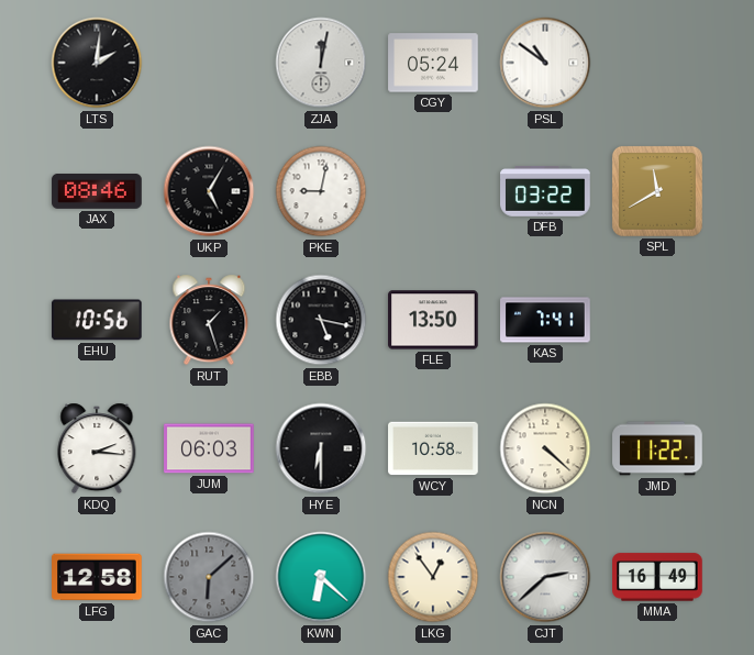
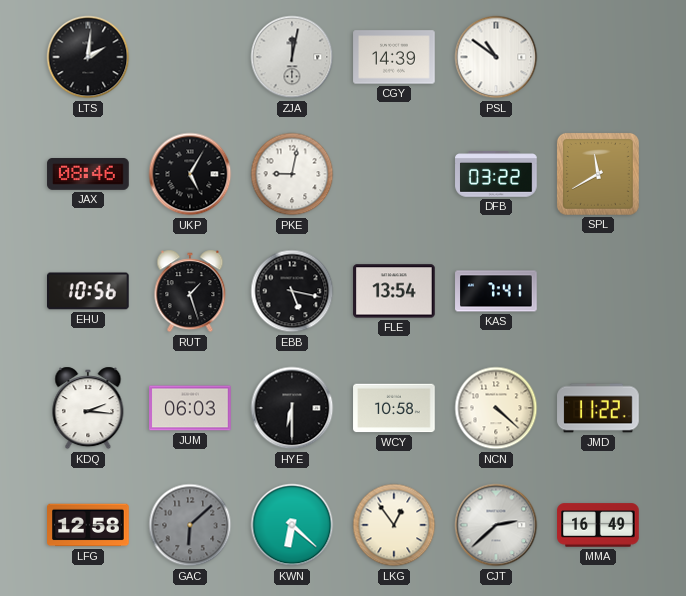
CGY: 05:24 -> 14:39 (394, 57)
FLE: 13:50 -> 13:54 (394, 291)
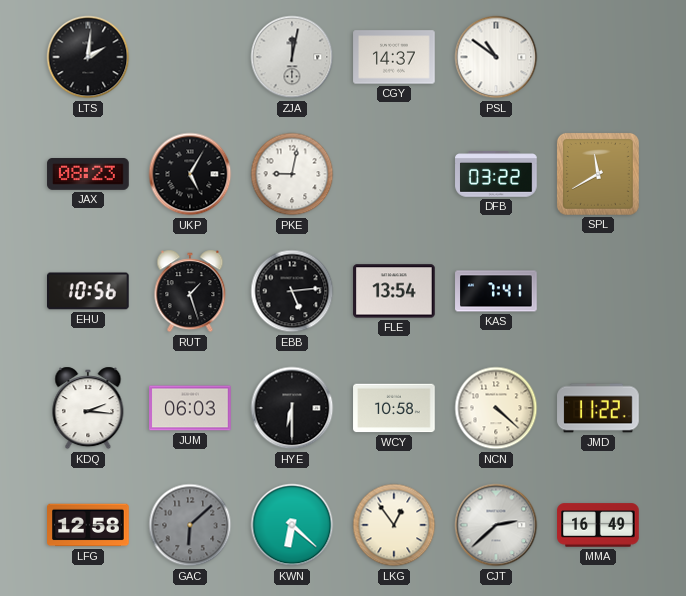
CGY: 14:39 -> 14:37 (394, 57)
JAX: 08:46 -> 08:23 (88, 175)
EBB: 5:17 -> 5:14 (292, 291)
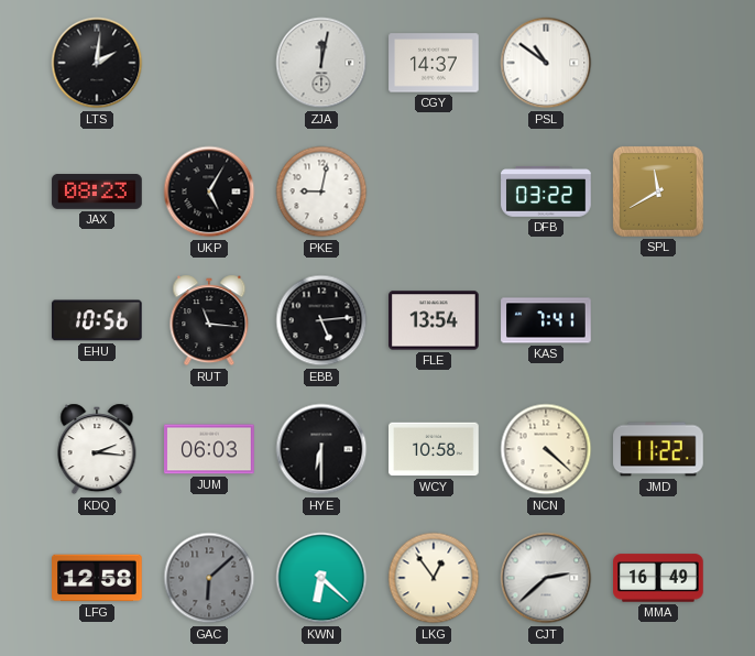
RUT: 1:27 -> 11:16 (209, 320)
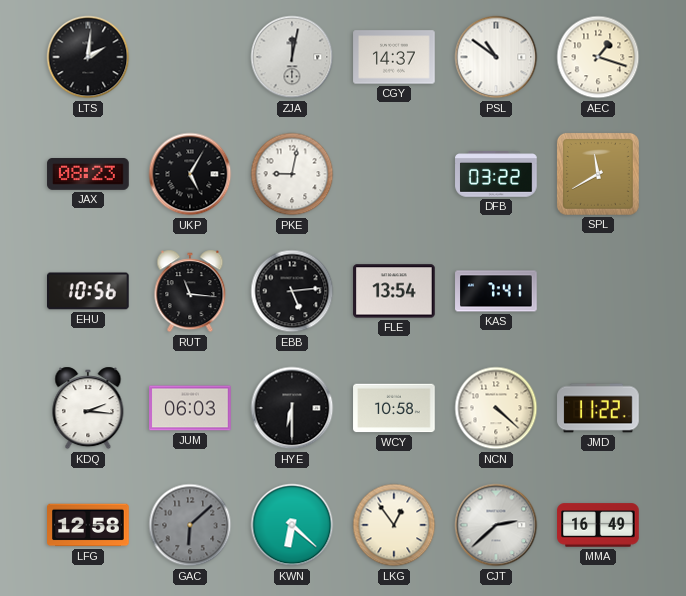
AEC: none -> 1:18 (598, 57)
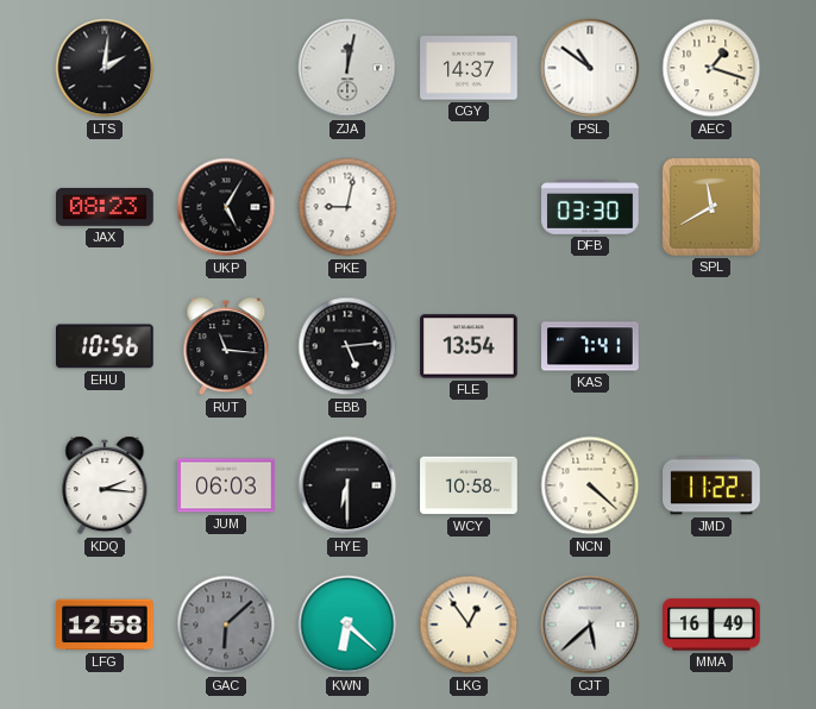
DFB: 03:22 -> 03:30 (590, 208)
CJT: 2:38 -> 5:38 (590, 625)
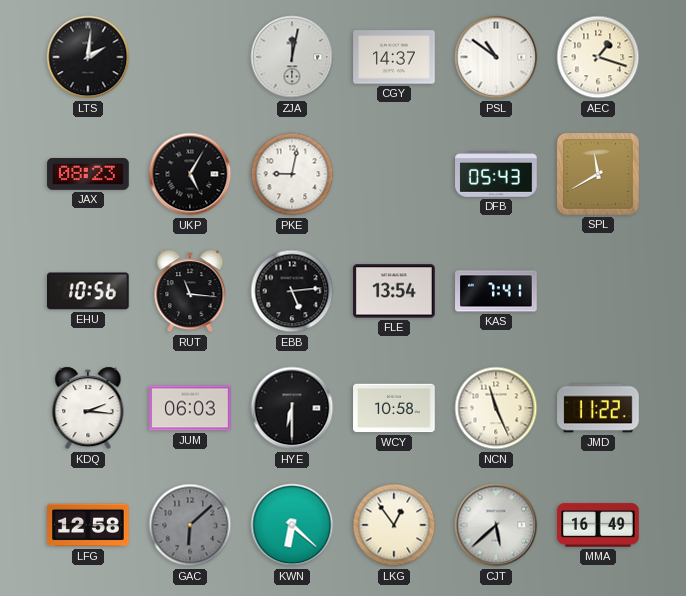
DFB: 03:30 -> 05:43 (496, 175)
NCN: 4:22 -> 11:26 (496, 408)
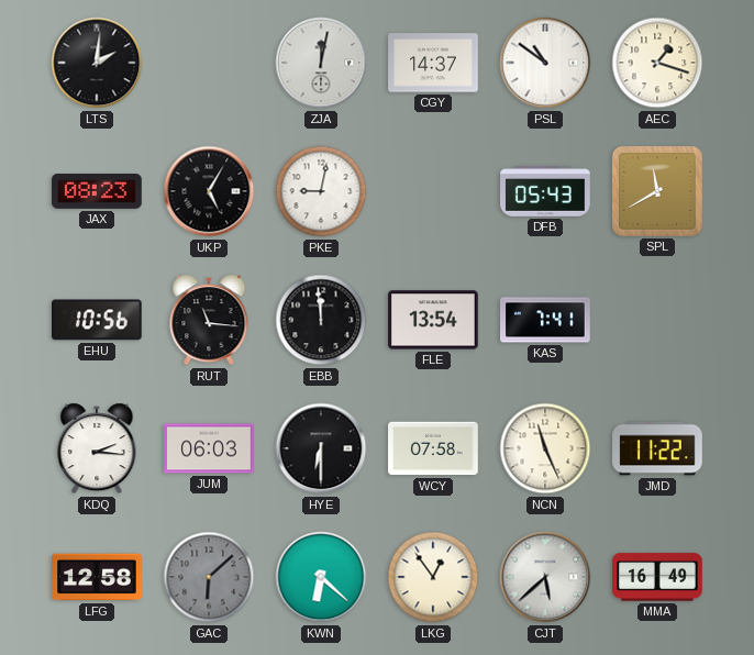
EBB: 5:14 -> 11:59 (321, 320)
WCY: 10:58 -> 07:58 (433, 448)
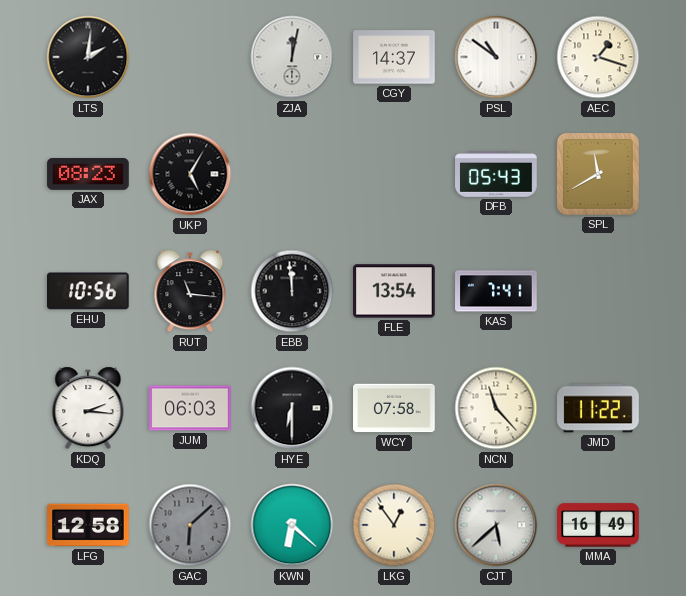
PKE: 9:02 -> none (321, 191)
NCN: 11:26 -> 11:23 (496, 408)
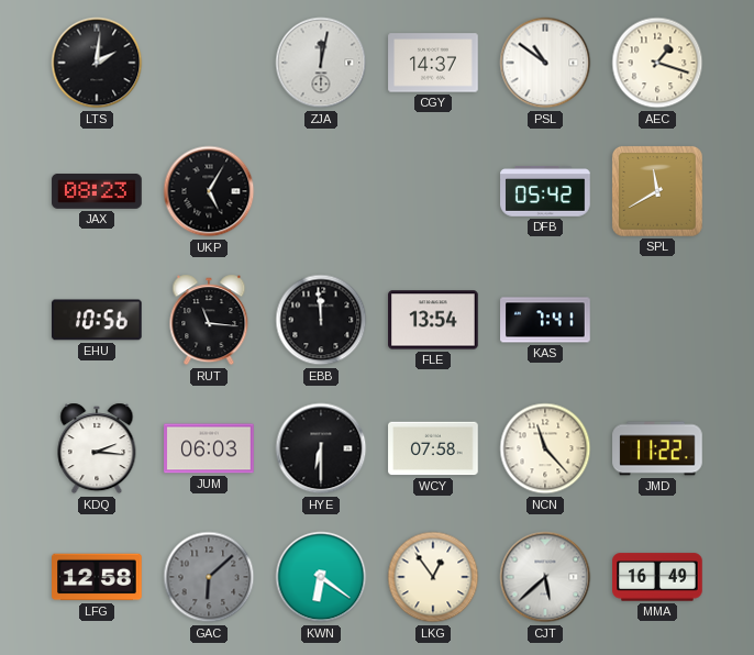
DFB: 05:43 -> 05:42 (545, 192)
KWN: 6:22 -> 6:21 (321, 577)
